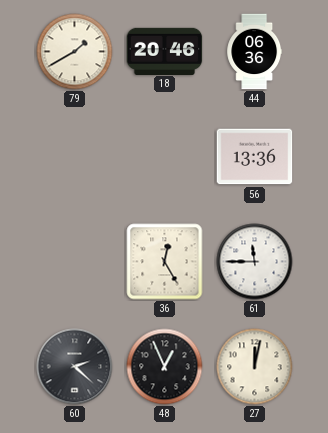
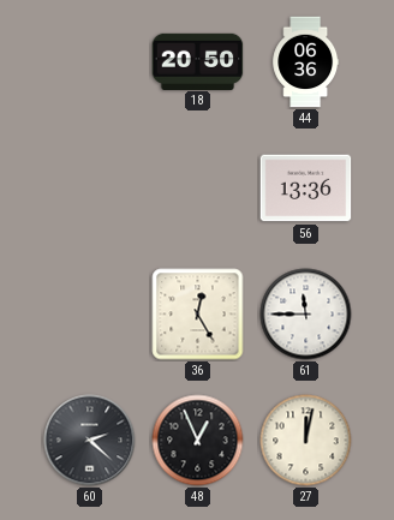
79: 1:40 -> none (75, 52)
18: 20:46 -> 20:50 (198, 61)
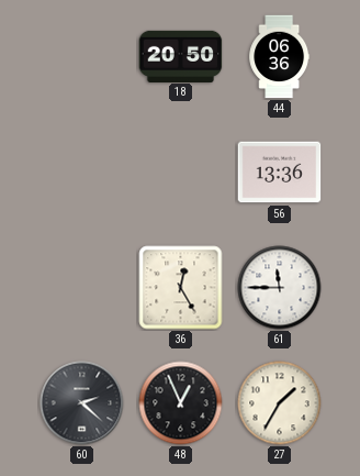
27: 12:02 -> 1:35 (280, 403)
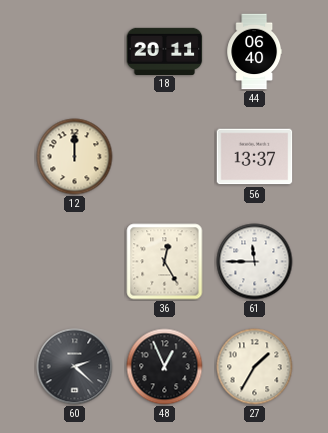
18: 20:50 -> 20:11 (165, 51)
44: 06:36 -> 06:40 (255, 52)
12: none -> 12:00 (75, 157)
56: 13:36 -> 13:37 (255, 157)
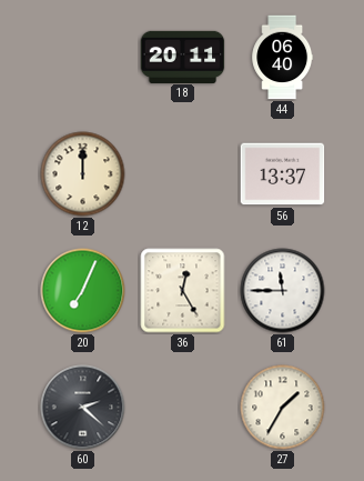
20: none -> 7:04 (83, 291)
48: 12:56 -> none (165, 367)
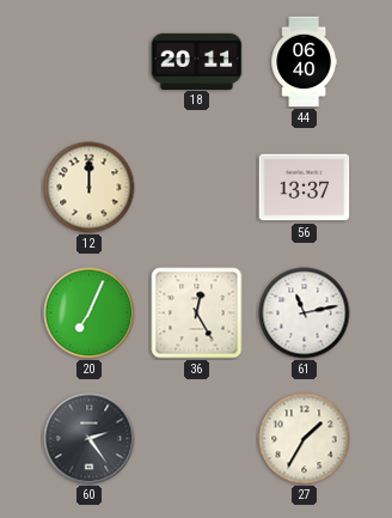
61: 11:45 -> 11:13 (305, 313)
60: 2:22 -> 2:24 (90, 439)
